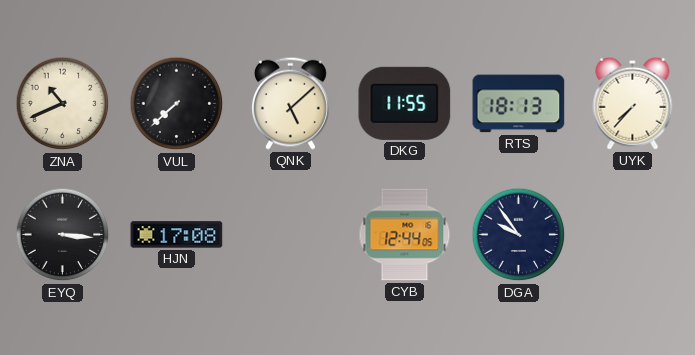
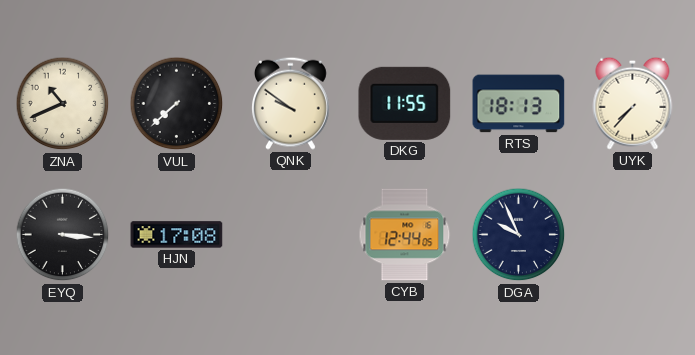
QNK: 5:08 -> 9:51 (290, 103)
DGA: 9:54 -> 9:56 (519, 235)
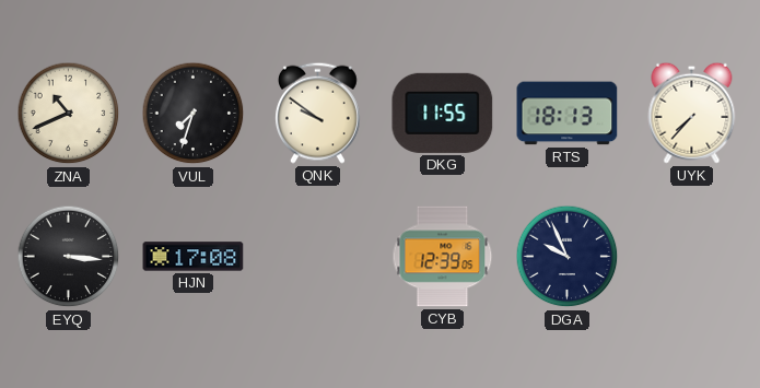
VUL: 7:38 -> 7:33 (194, 114)
CYB: 12:44 -> 12:39 (443, 257)
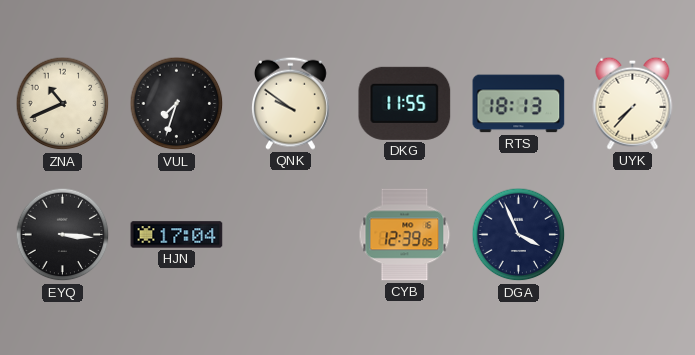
HJN: 17:08 -> 17:04 (177, 235)
DGA: 9:56 -> 3:56 (519, 235)
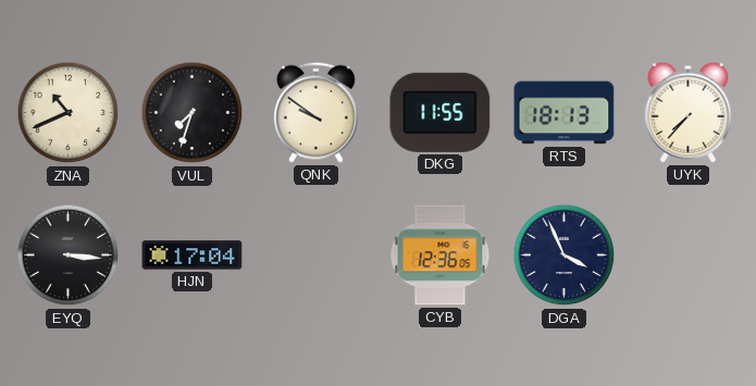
CYB: 12:39 -> 12:36 (441, 256)
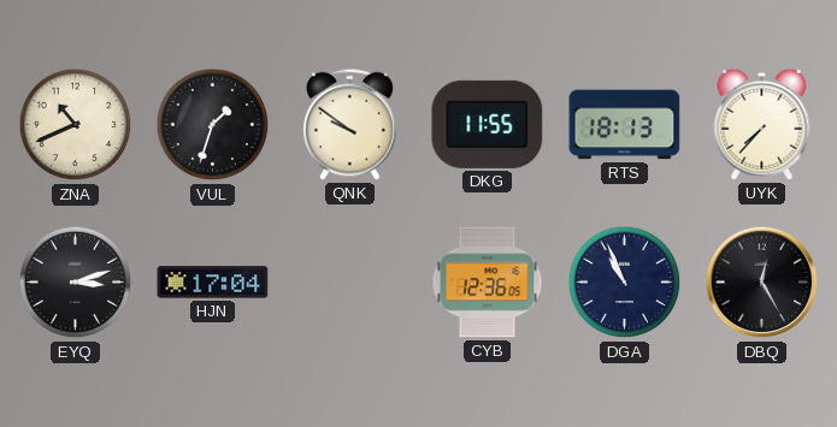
VUL: 7:33 -> 1:33 (213, 125)
EYQ: 3:16 -> 3:12 (76, 283)
DGA: 3:56 -> 10:56 (625, 283)
DBQ: none -> 12:25 (762, 283)
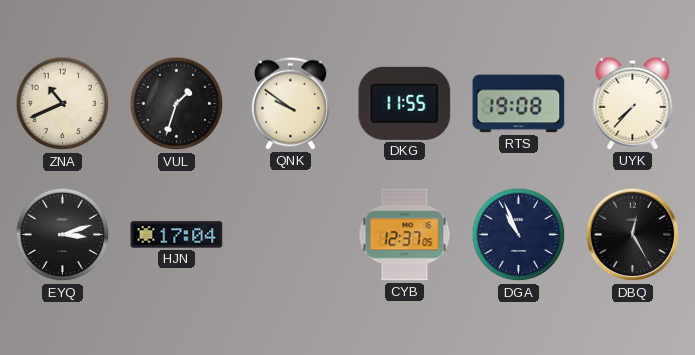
RTS: 18:13 -> 19:08 (519, 104)
CYB: 12:36 -> 12:37 (405, 235)
